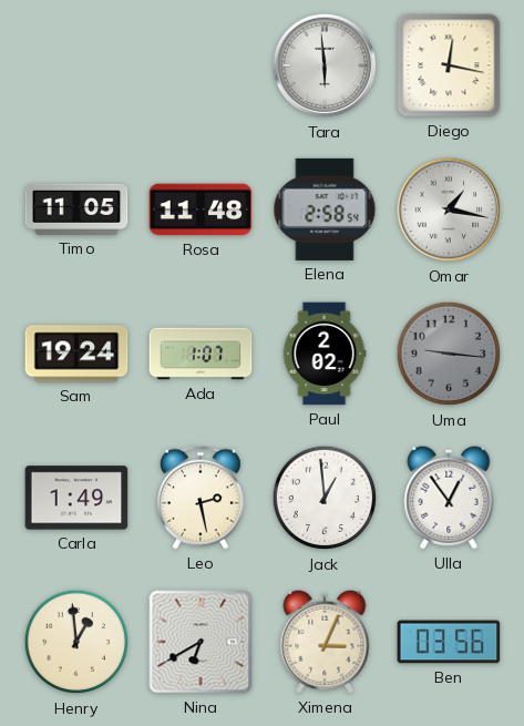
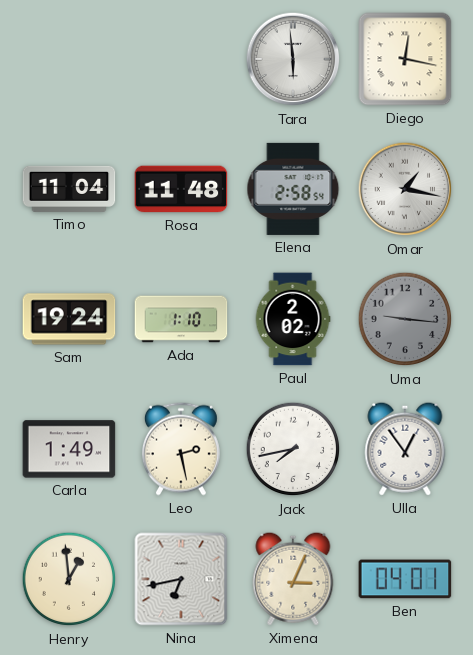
Timo: 11:05 -> 11:04 (69, 189)
Ada: 1:07 -> 1:10 (181, 319)
Jack: 12:59 -> 7:43 (293, 449)
Nina: 6:40 -> 6:43 (181, 579)
Ben: 03:56 -> 04:01 (405, 579)
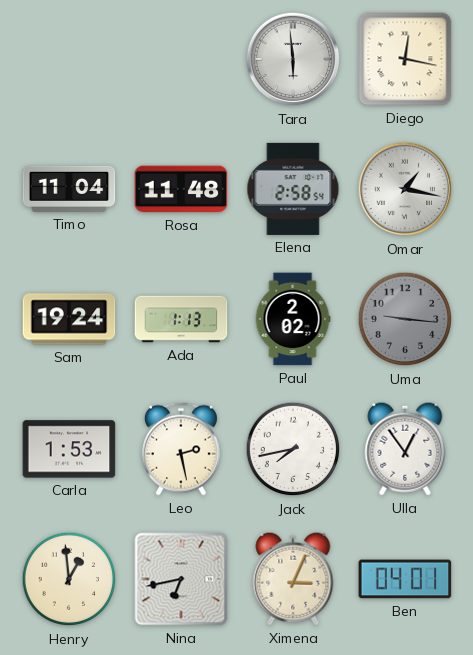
Ada: 1:10 -> 1:13 (181, 319)
Carla: 1:49 -> 1:53 (69, 449)
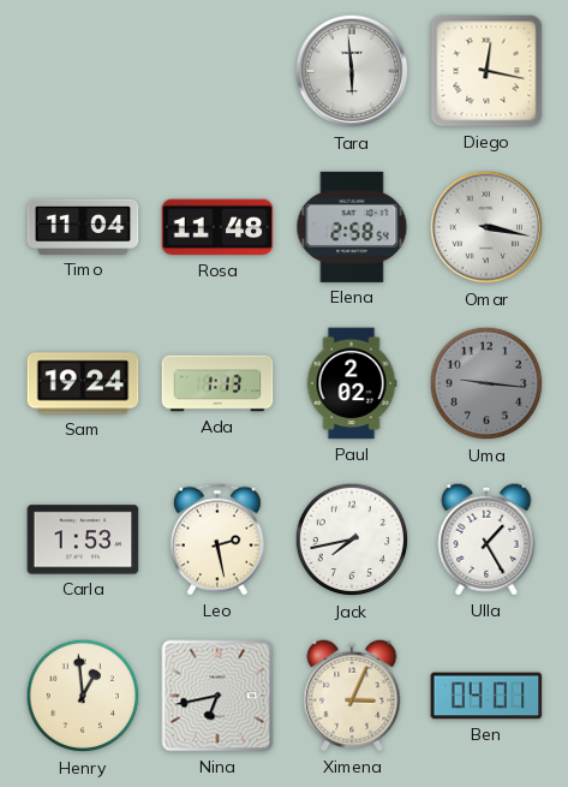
Omar: 1:17 -> 3:17 (486, 227)
Ulla: 12:54 -> 1:25 (486, 539)
